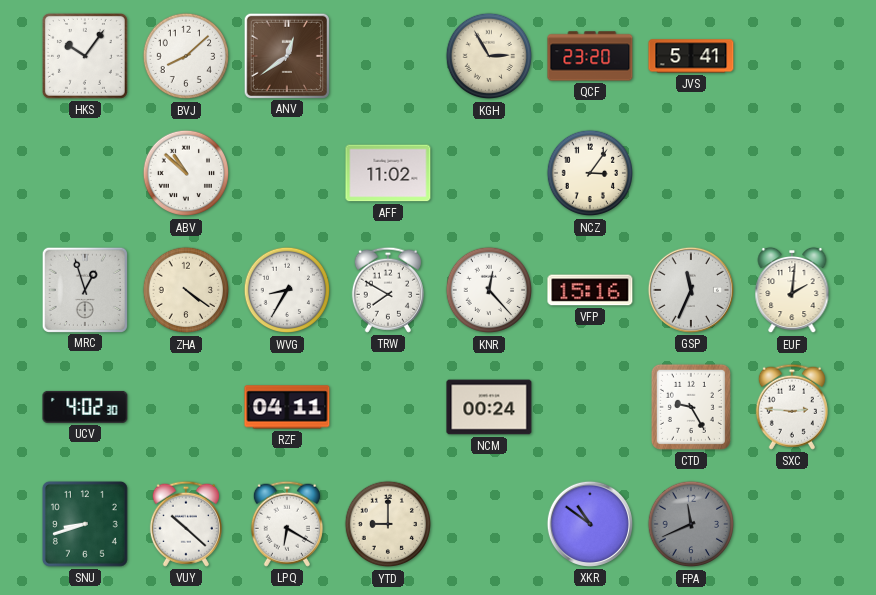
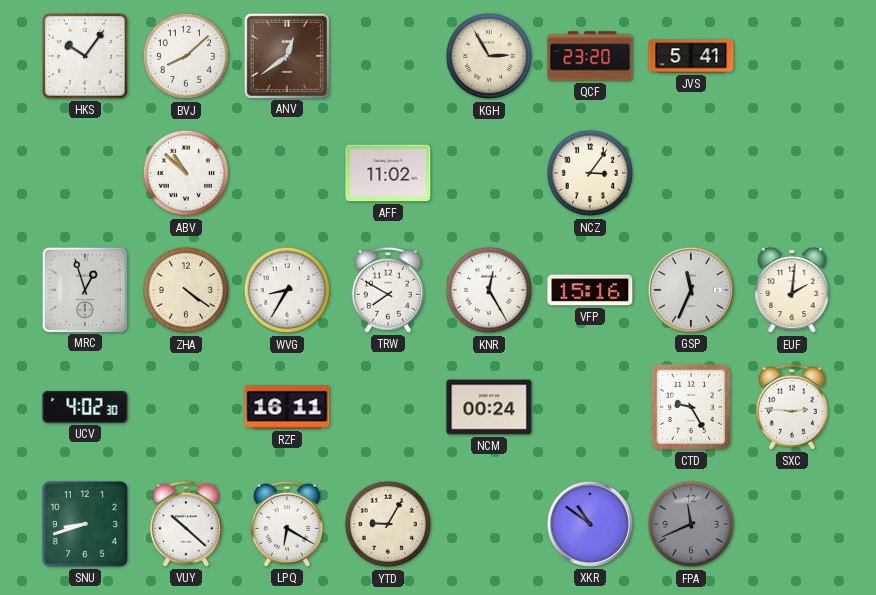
KNR: 12:23 -> 12:25 (489, 290)
RZF: 04:11 -> 16:11 (287, 407)
YTD: 9:00 -> 9:05 (388, 524)
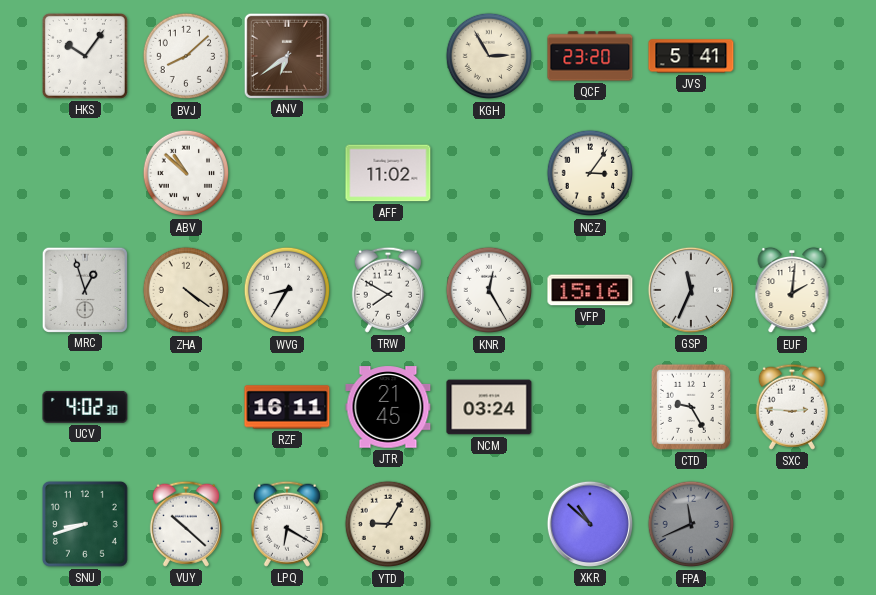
ANV: 12:39 -> 6:39 (286, 55)
JTR: none -> 21:45 (388, 407)
NCM: 00:24 -> 03:24 (489, 407)
XKR: 10:51 -> 10:52 (590, 524)
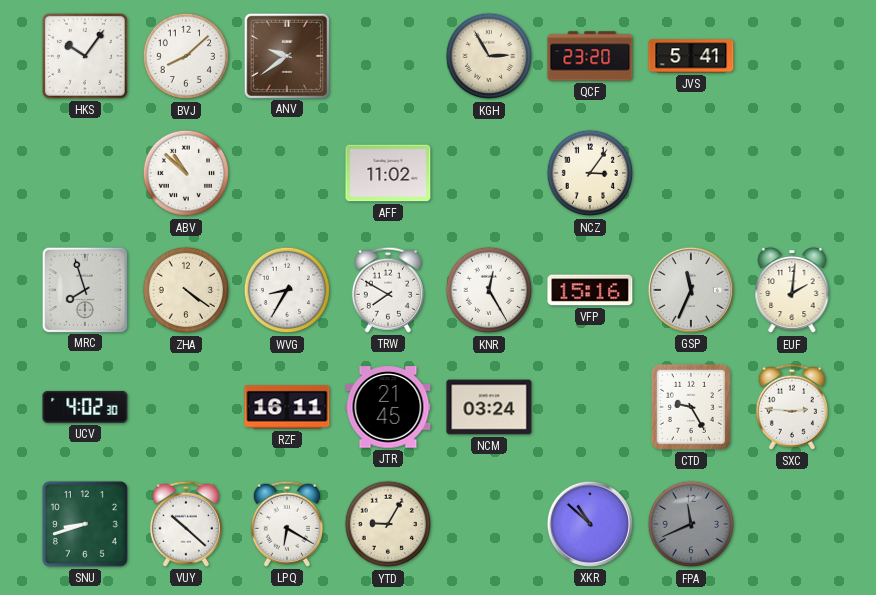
ANV: 6:39 -> 9:39 (286, 55)
MRC: 12:57 -> 7:57 (84, 289)
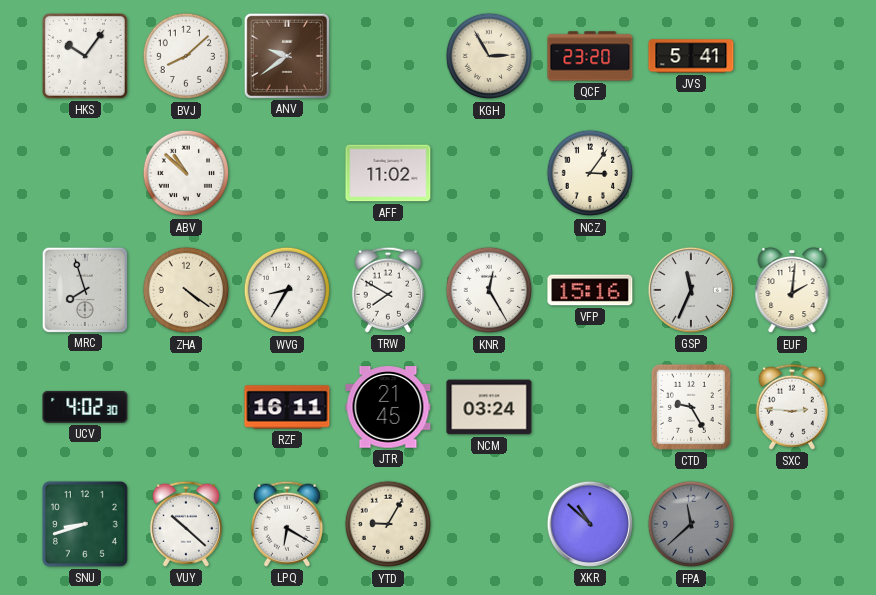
FPA: 11:41 -> 11:38 (691, 524)
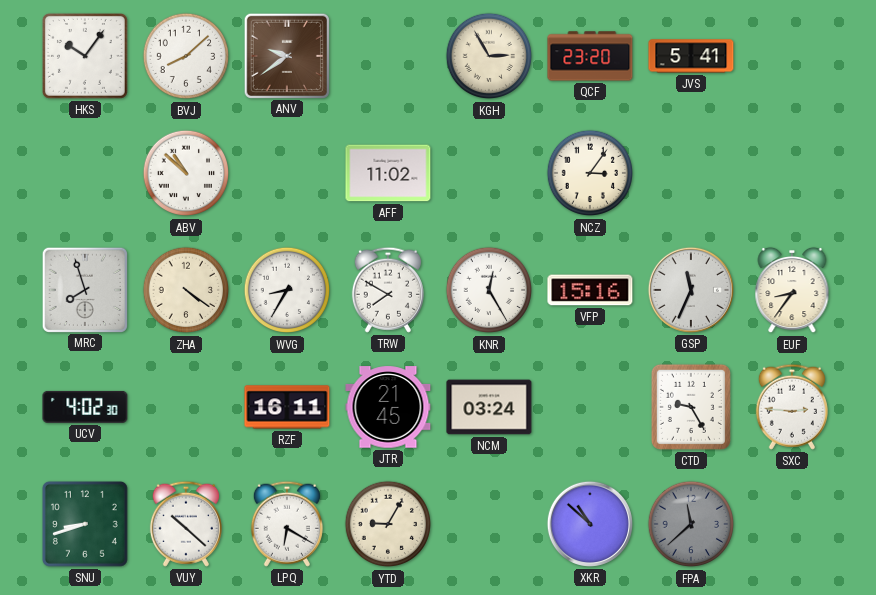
EUF: 2:01 -> 8:36 (792, 290)
